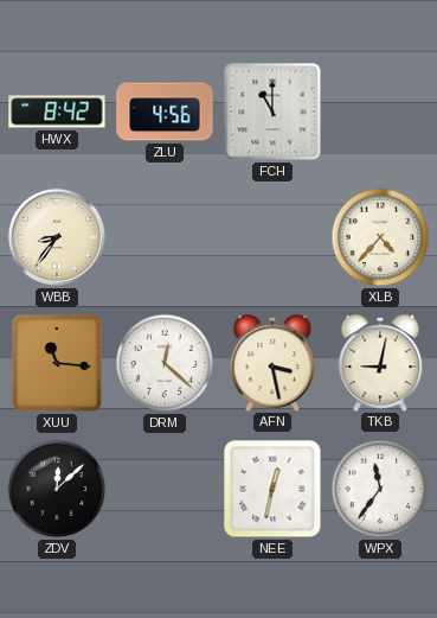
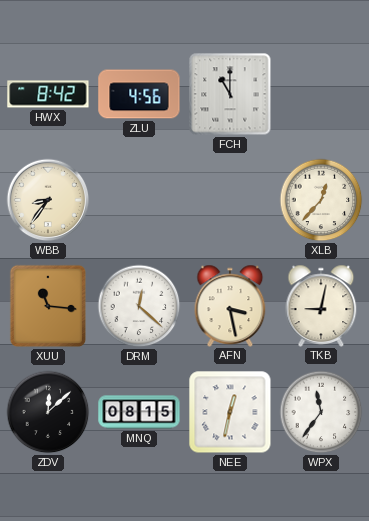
XLB: 4:37 -> 12:37 (321, 200)
MNQ: none -> 08:15 (139, 412)
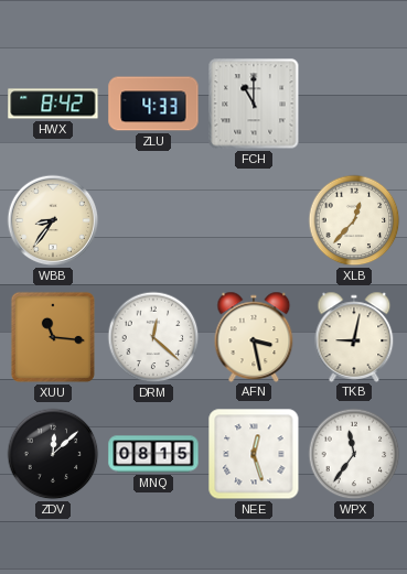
ZLU: 4:56 -> 4:33 (153, 104)
NEE: 12:32 -> 12:27 (254, 454)
